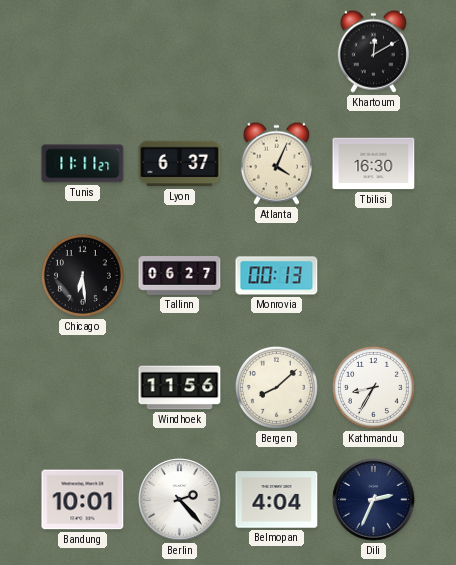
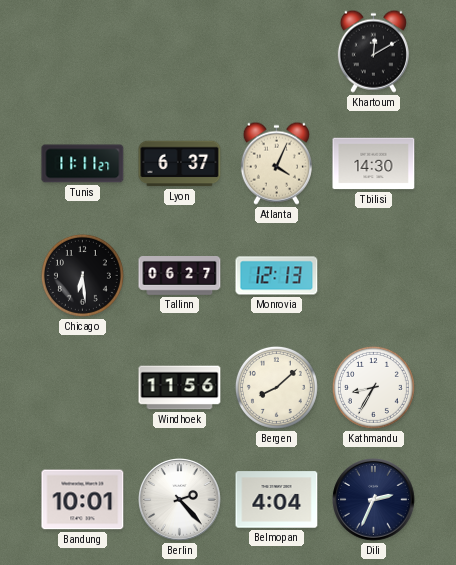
Tbilisi: 16:30 -> 14:30 (374, 164)
Monrovia: 00:13 -> 12:13 (277, 276)
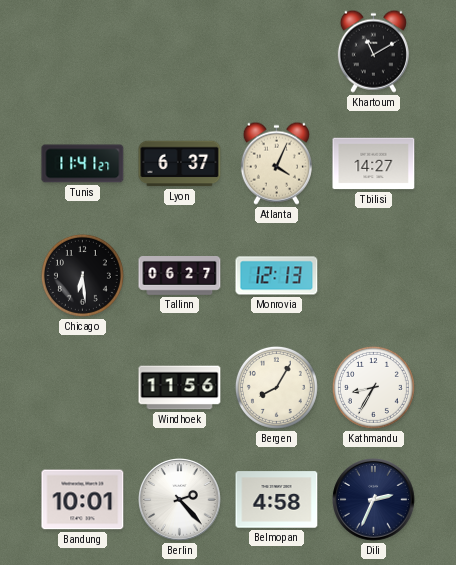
Khartoum: 12:10 -> 11:10 (373, 51)
Tunis: 11:11 -> 11:41 (83, 164)
Tbilisi: 14:30 -> 14:27 (374, 164)
Bergen: 8:08 -> 8:05 (276, 387)
Belmopan: 4:04 -> 4:58 (277, 500)
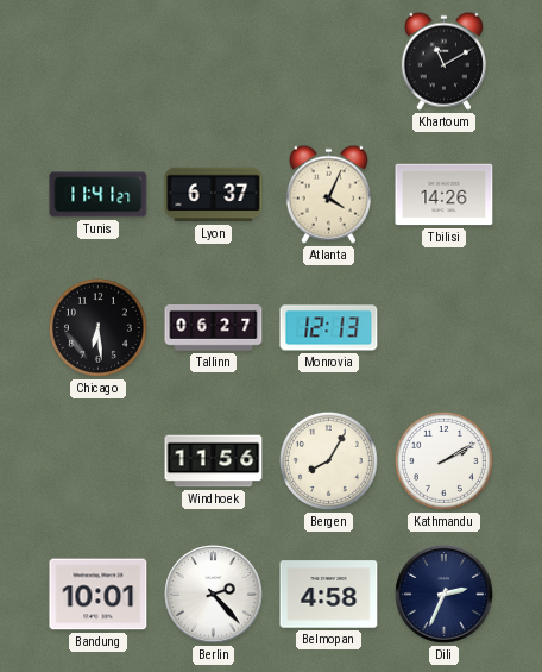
Tbilisi: 14:27 -> 14:26 (445, 195)
Kathmandu: 8:35 -> 2:10 (443, 460)
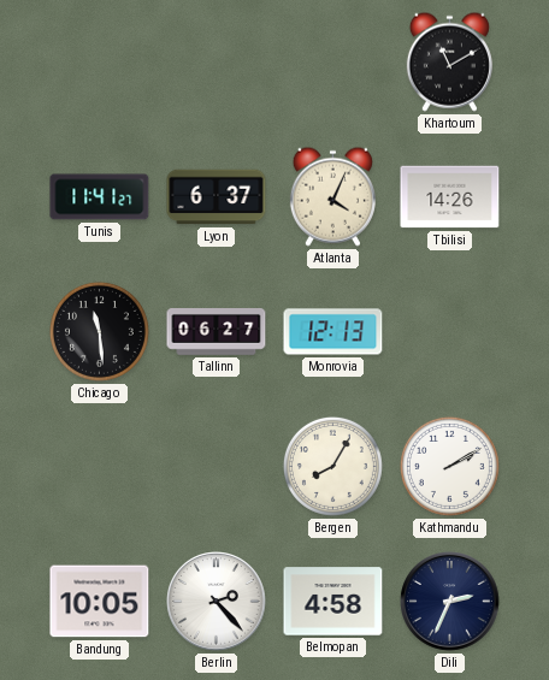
Chicago: 6:29 -> 11:29 (99, 331)
Windhoek: 11:56 -> none (214, 461)
Bandung: 10:01 -> 10:05 (100, 602)
